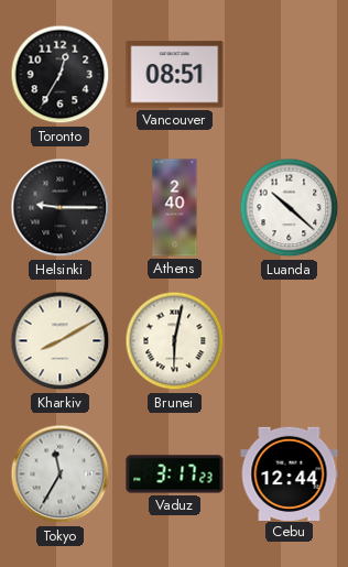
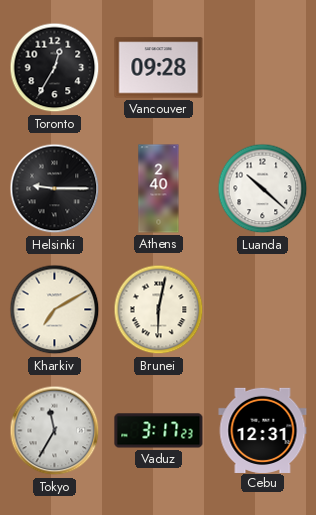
Vancouver: 08:51 -> 09:28 (159, 68)
Kharkiv: 8:10 -> 7:10 (55, 310)
Cebu: 12:44 -> 12:31 (263, 430)
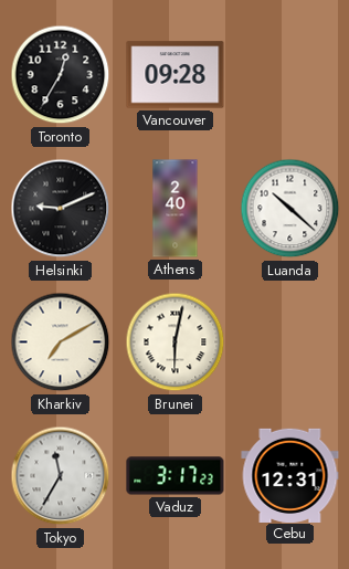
Helsinki: 9:15 -> 9:11 (61, 209)
